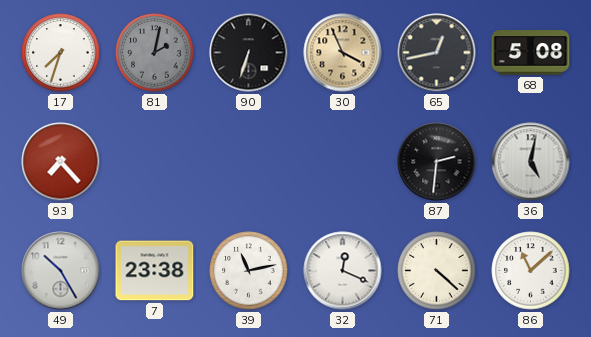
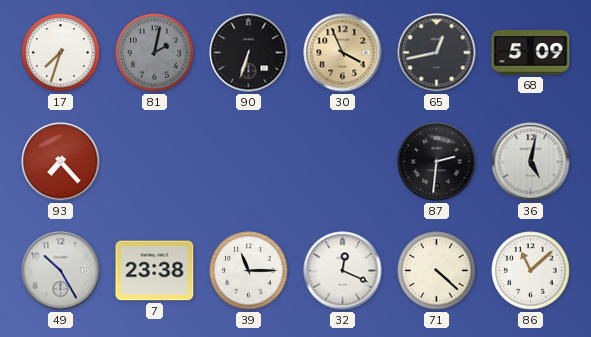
68: 5:08 -> 5:09 (531, 53)
39: 11:13 -> 11:15 (249, 271)
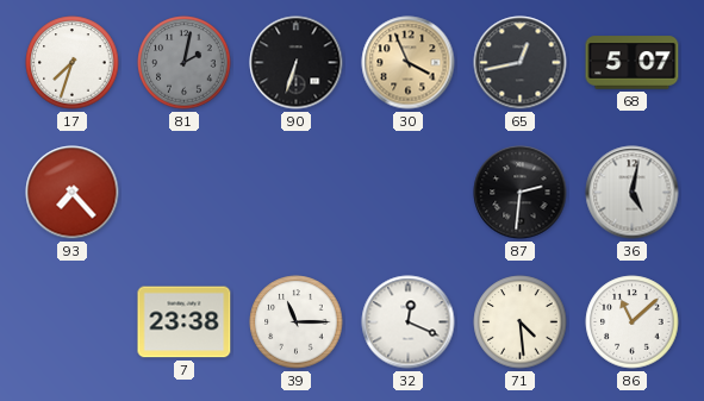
68: 5:09 -> 5:07 (633, 63)
49: 10:25 -> none (61, 271)
71: 4:22 -> 4:29 (521, 322)
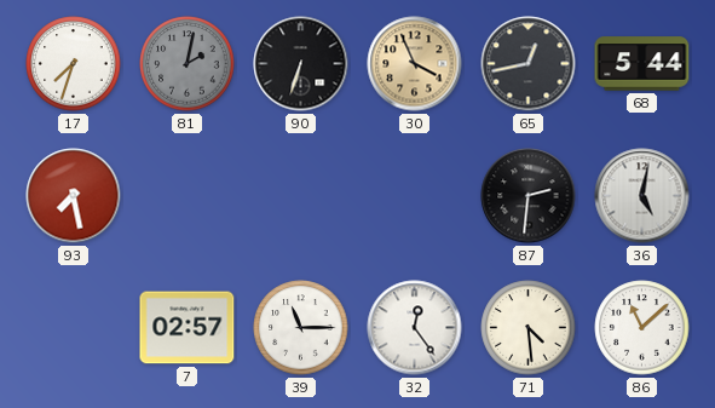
68: 5:07 -> 5:44 (642, 64)
93: 7:23 -> 7:28 (74, 196)
7: 23:38 -> 02:57 (188, 328)
32: 12:19 -> 12:24 (415, 328)
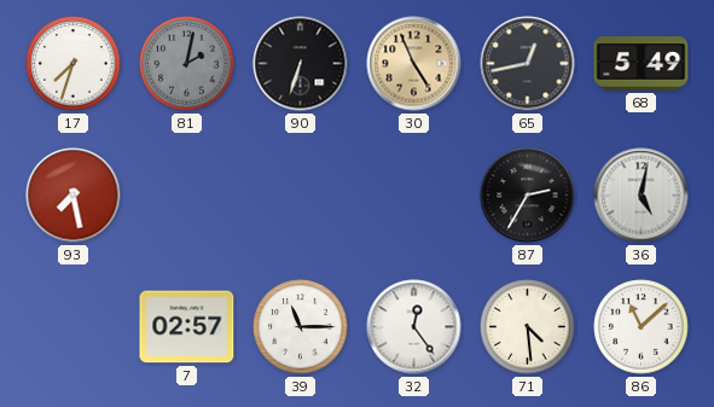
30: 3:56 -> 4:56 (414, 64)
68: 5:44 -> 5:49 (642, 64)
87: 2:31 -> 2:35 (528, 196)
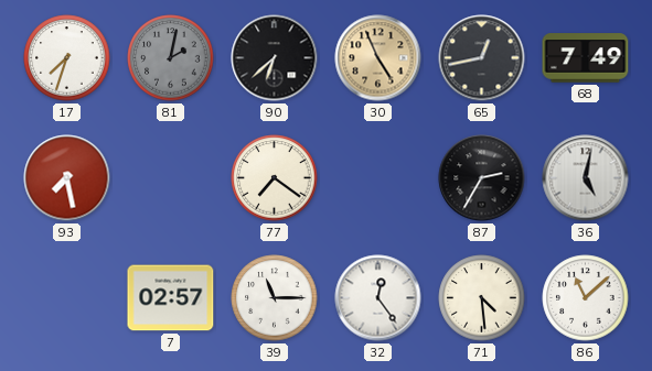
90: 6:33 -> 6:38 (275, 58)
68: 5:49 -> 7:49 (586, 58)
77: none -> 7:21 (275, 178)
